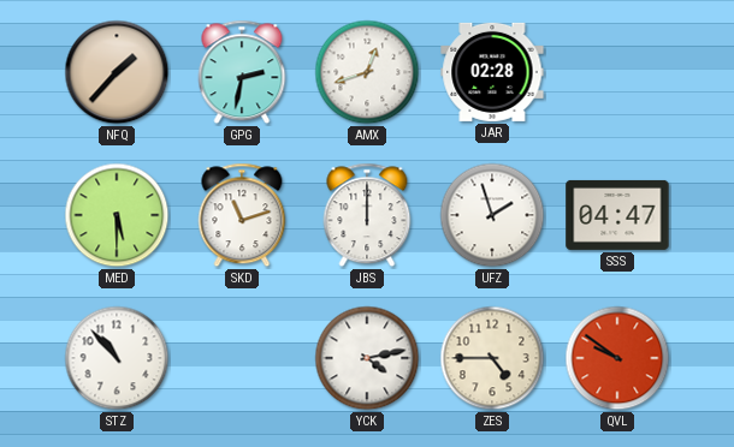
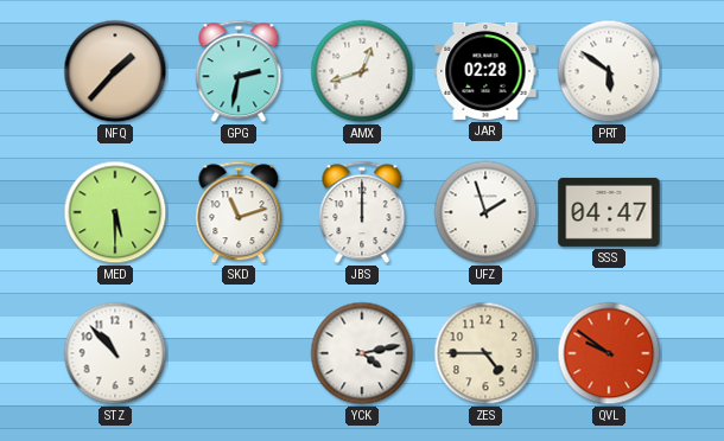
PRT: none -> 5:51 (609, 71)
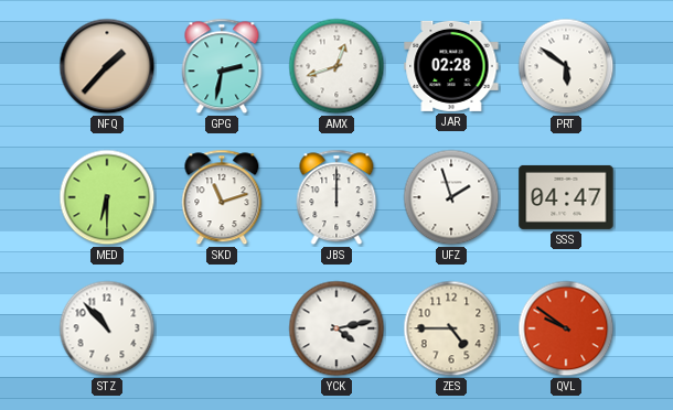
MED: 5:30 -> 6:30 (107, 197)
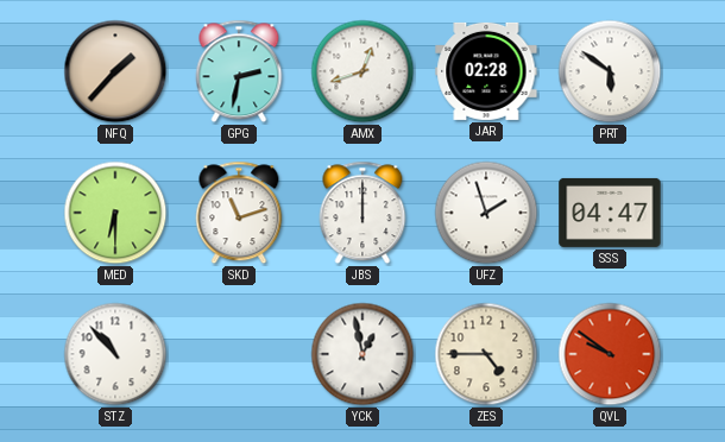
YCK: 4:13 -> 12:58 (363, 354)
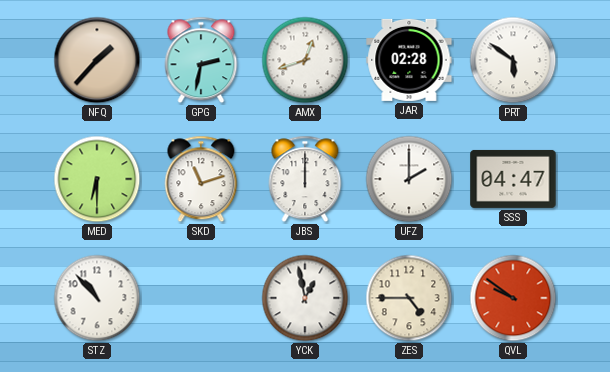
UFZ: 1:57 -> 2:00 (409, 179)
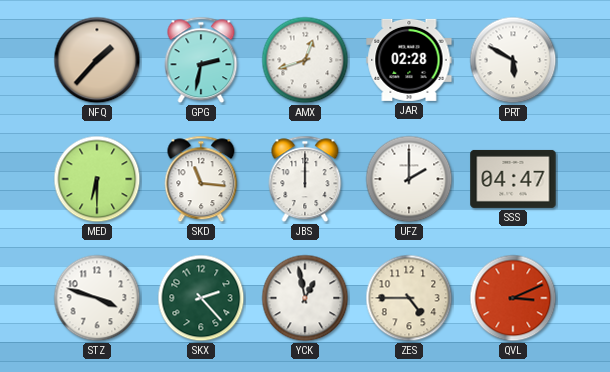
PRT: 5:51 -> 5:50 (513, 60)
SKD: 11:12 -> 11:16 (201, 179)
STZ: 10:53 -> 3:48 (97, 298)
SKX: none -> 2:23 (201, 298)
QVL: 9:51 -> 3:11 (513, 298)
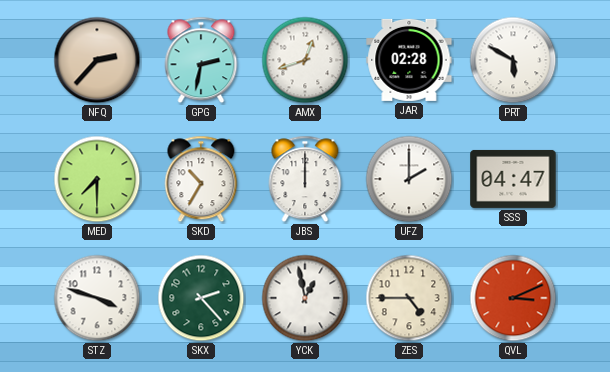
NFQ: 1:37 -> 2:37 (97, 60)
MED: 6:30 -> 7:30 (97, 179)
SKD: 11:16 -> 10:35 (201, 179)
